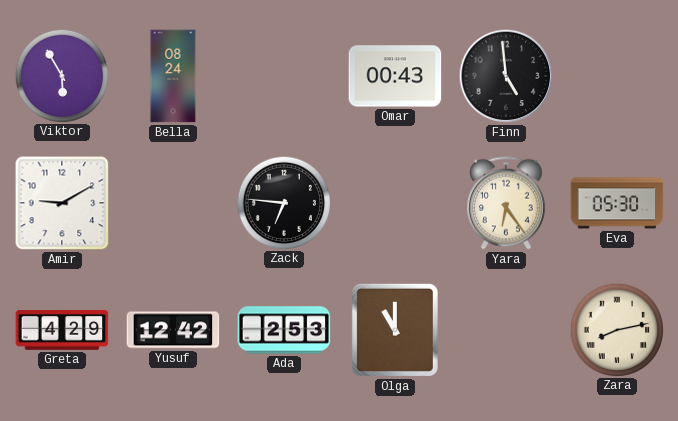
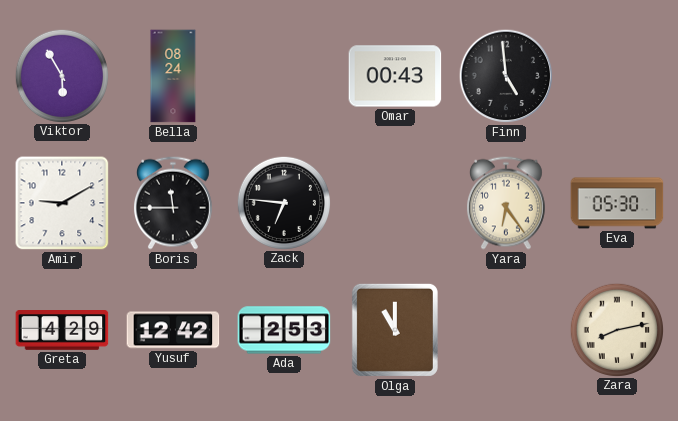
Boris: none -> 11:45 (173, 203)
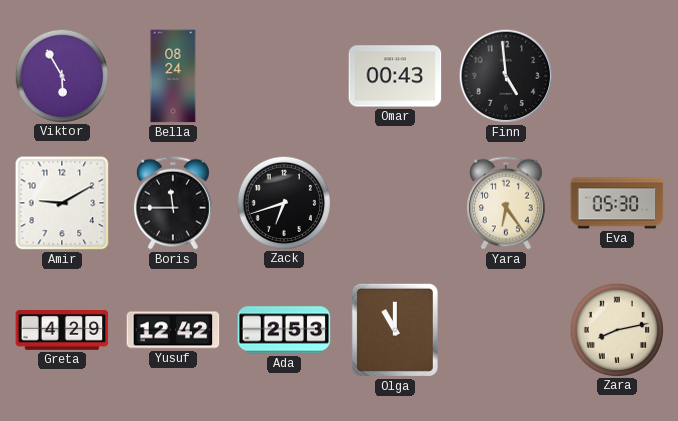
Zack: 6:46 -> 6:42 (283, 202)
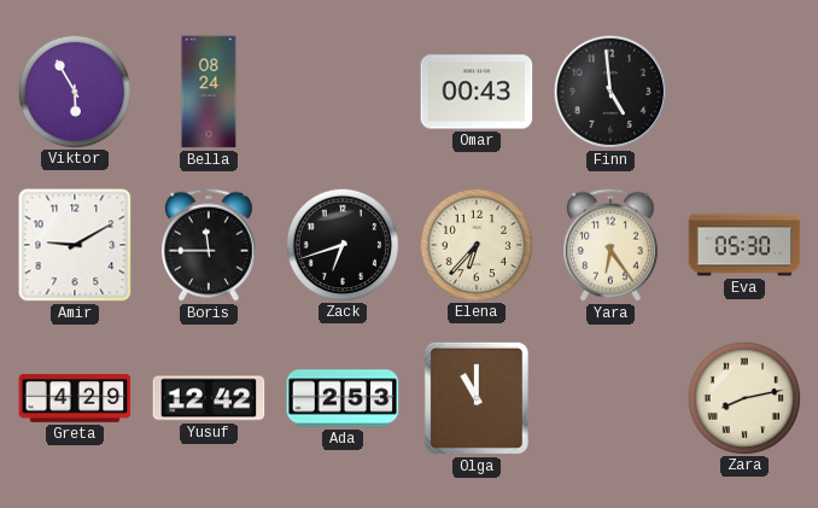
Elena: none -> 6:37 (475, 244)
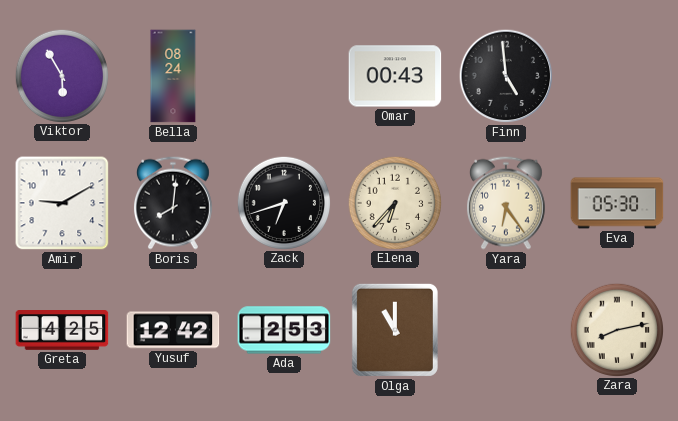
Boris: 11:45 -> 8:01 (173, 203)
Greta: 4:29 -> 4:25 (62, 331)
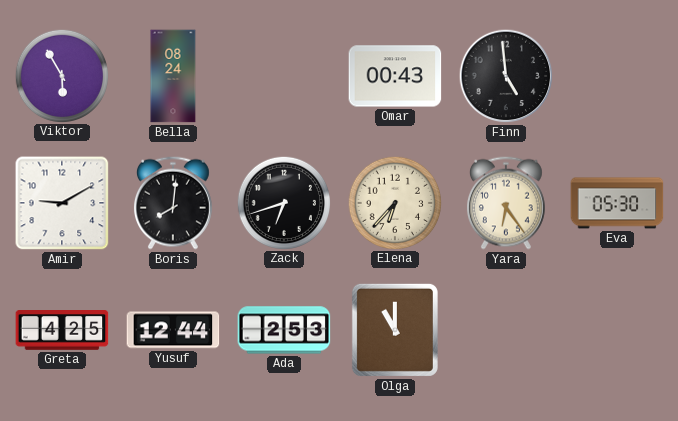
Yusuf: 12:42 -> 12:44 (173, 330)
Zara: 8:13 -> none (616, 329)
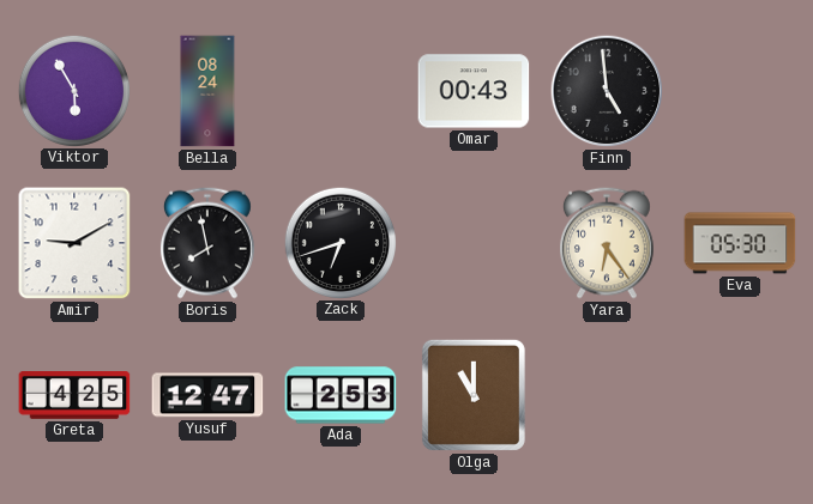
Boris: 8:01 -> 7:58 (207, 243)
Elena: 6:37 -> none (394, 202)
Yusuf: 12:44 -> 12:47 (207, 395)
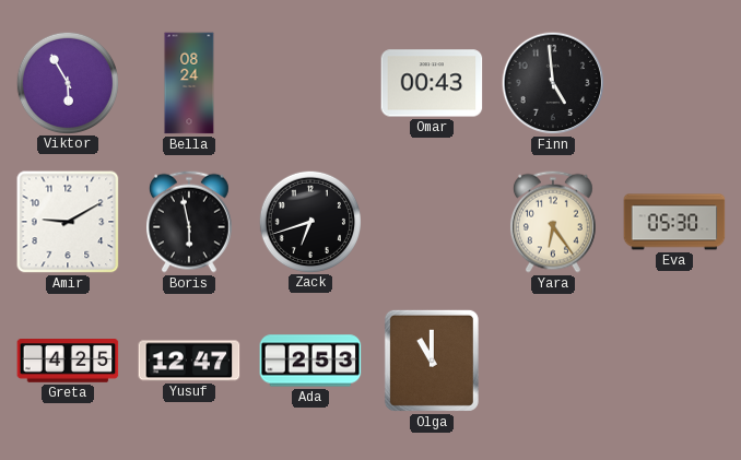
Boris: 7:58 -> 5:58 (189, 222)
